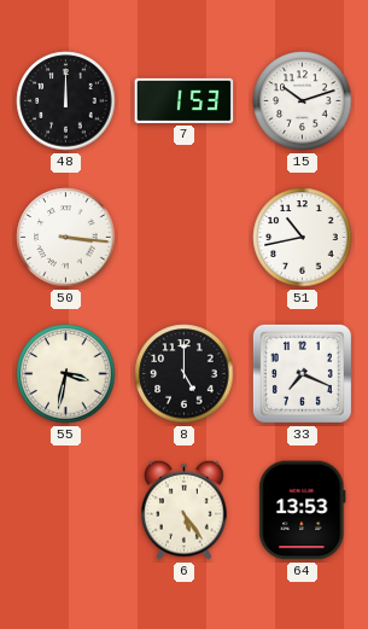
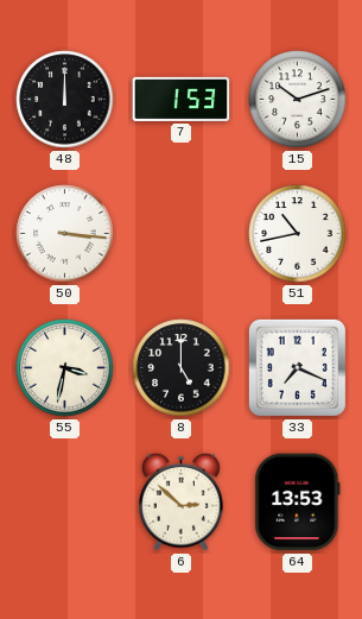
6: 5:24 -> 2:52 (182, 501)
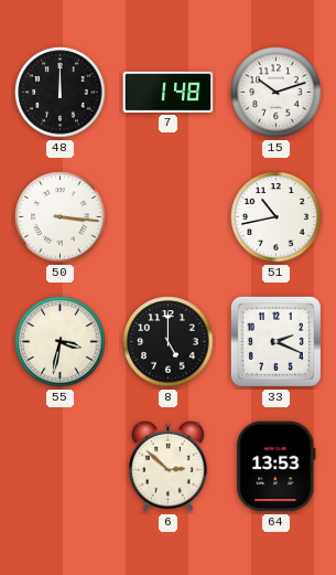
7: 1:53 -> 1:48 (169, 92)
33: 7:19 -> 2:19 (275, 341)
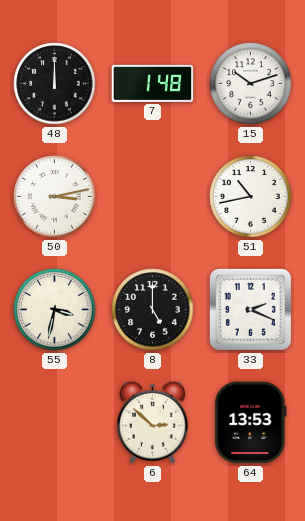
50: 3:16 -> 3:13 (55, 197)
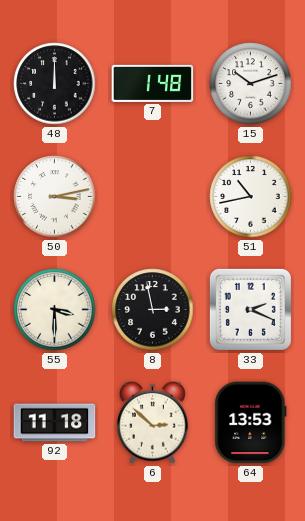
55: 3:32 -> 3:30 (55, 310)
8: 5:00 -> 2:58 (153, 310)
92: none -> 11:18 (55, 423)
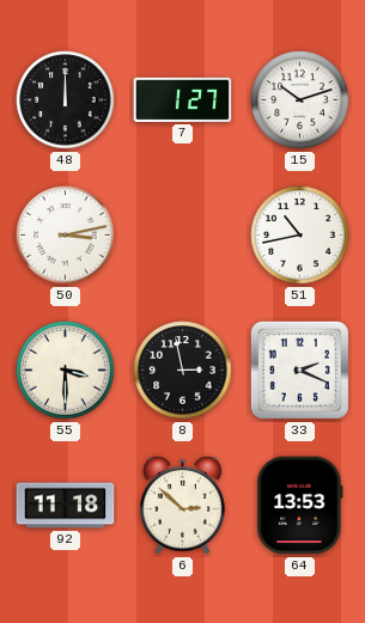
7: 1:48 -> 1:27 (183, 99)
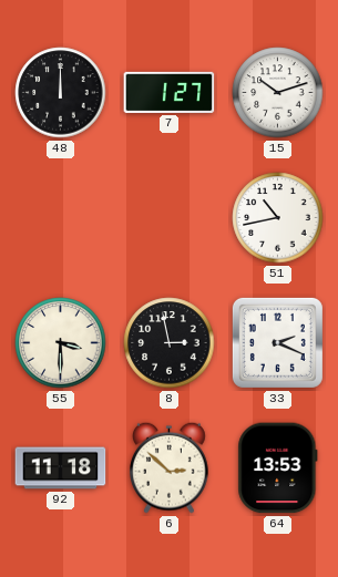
50: 3:13 -> none (66, 236)
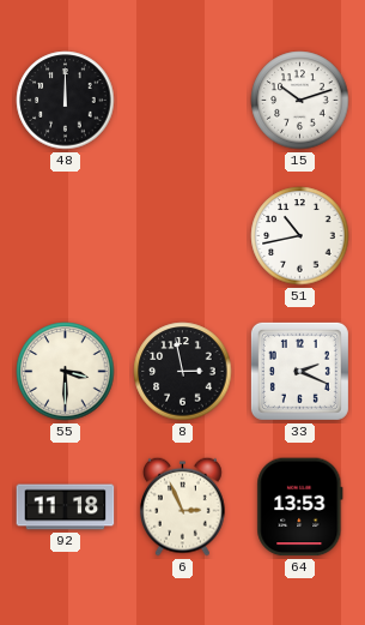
7: 1:27 -> none (170, 92)
6: 2:52 -> 2:56 (183, 506)
